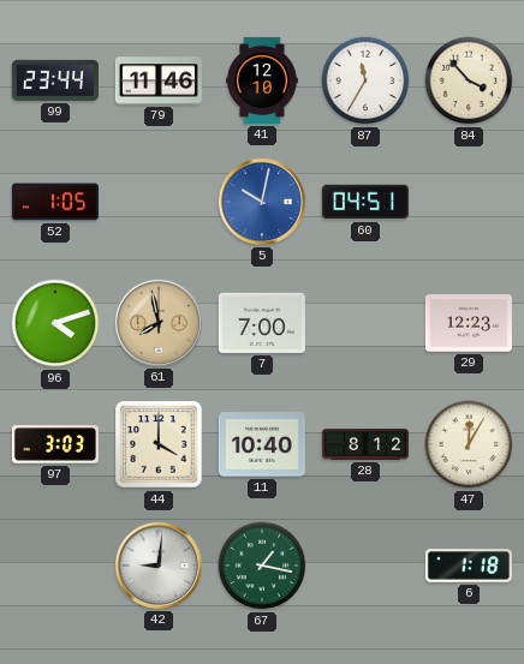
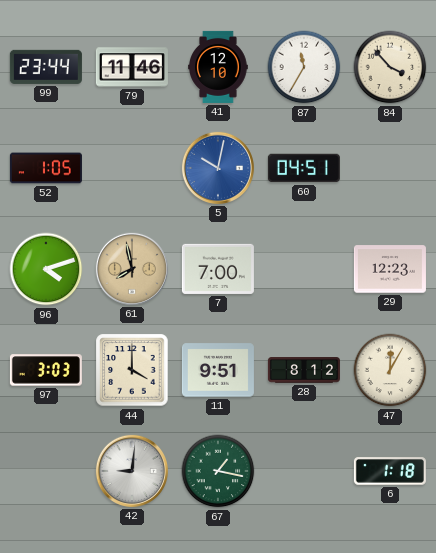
11: 10:40 -> 9:51 (218, 370)
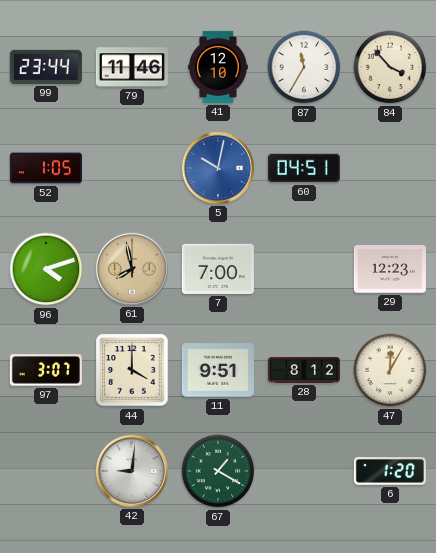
97: 3:03 -> 3:07 (46, 370)
67: 1:17 -> 1:20 (218, 471)
6: 1:18 -> 1:20 (390, 471)
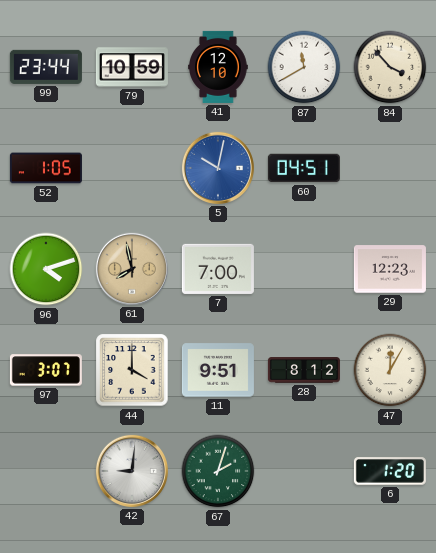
79: 11:46 -> 10:59 (132, 67)
87: 11:35 -> 11:40 (304, 67)
67: 1:20 -> 2:03 (218, 471)
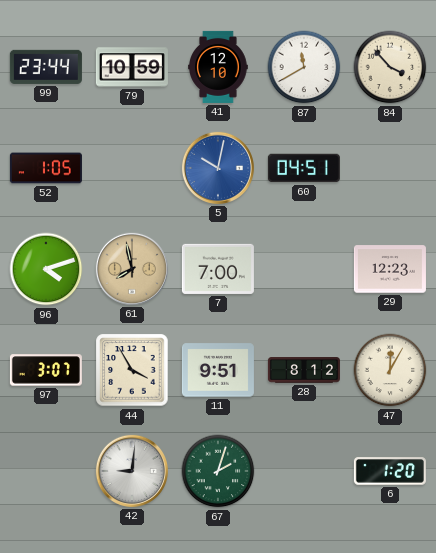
44: 4:00 -> 3:55 (132, 370)
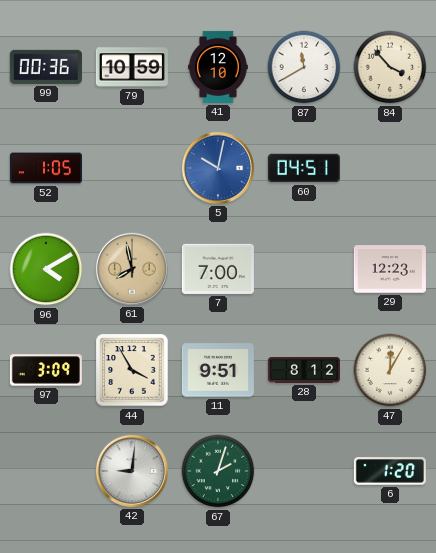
99: 23:44 -> 00:36 (46, 67)
96: 4:12 -> 4:10 (46, 269)
97: 3:07 -> 3:09 (46, 370)
